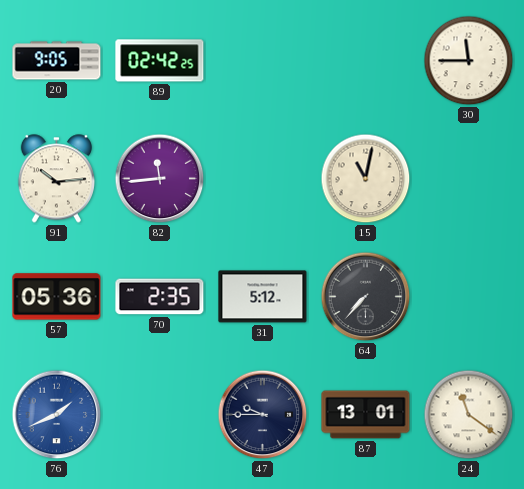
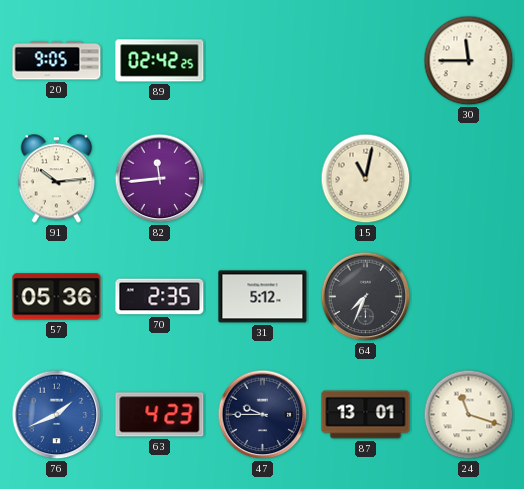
64: 7:37 -> 7:34 (366, 297)
63: none -> 4:23 (160, 415)
24: 11:21 -> 11:18 (469, 415)
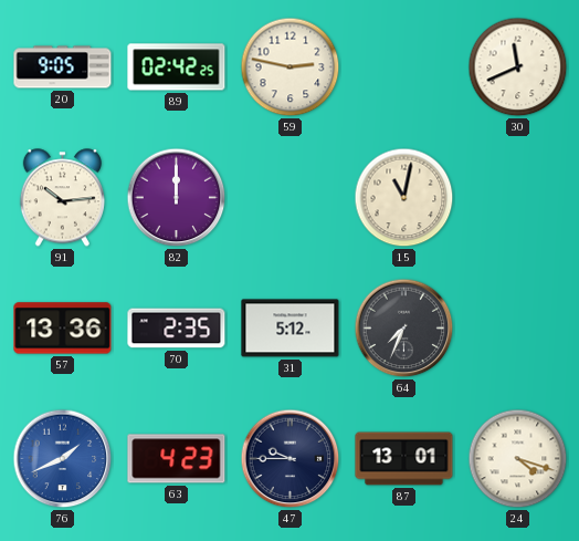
59: none -> 2:47 (291, 67)
30: 11:45 -> 11:41 (518, 67)
82: 11:44 -> 12:00 (177, 198)
57: 05:36 -> 13:36 (63, 329)
24: 11:18 -> 4:18 (518, 459)
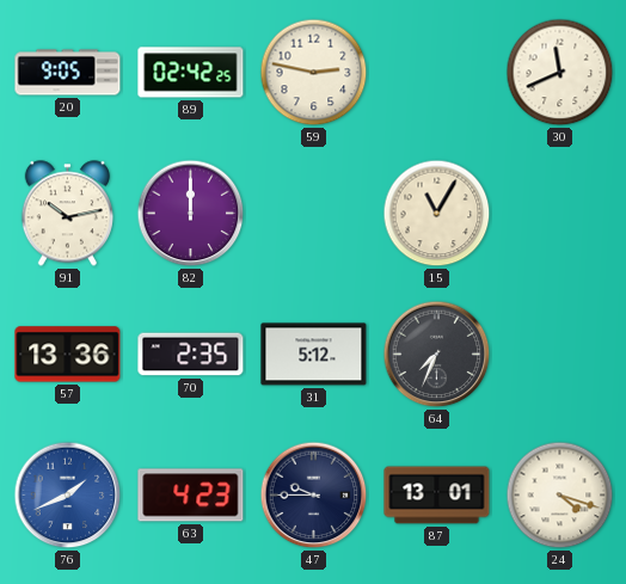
91: 10:14 -> 10:13 (67, 214)
15: 11:02 -> 11:05 (437, 214)
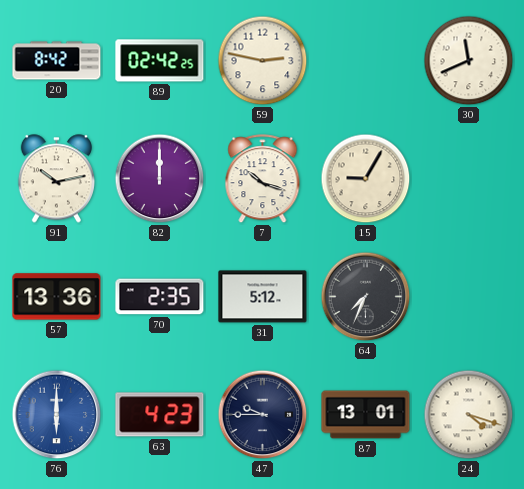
20: 9:05 -> 8:42 (57, 61)
7: none -> 10:18 (263, 179)
15: 11:05 -> 9:05 (366, 179)
76: 1:41 -> 6:00 (57, 415)
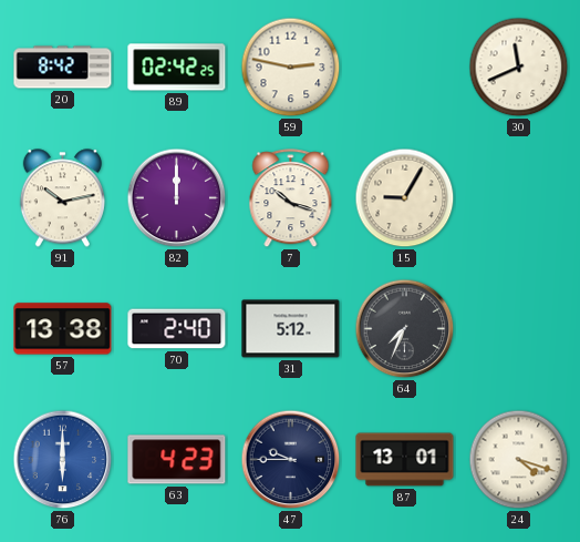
57: 13:36 -> 13:38 (63, 329)
70: 2:35 -> 2:40 (177, 329)
